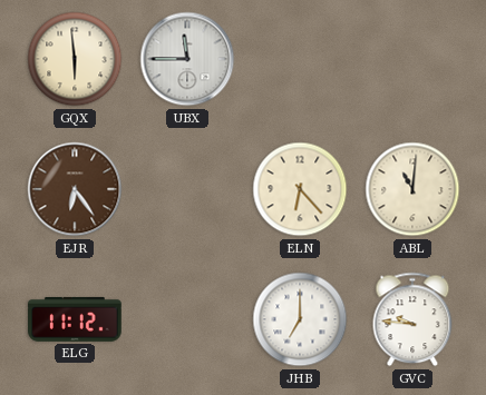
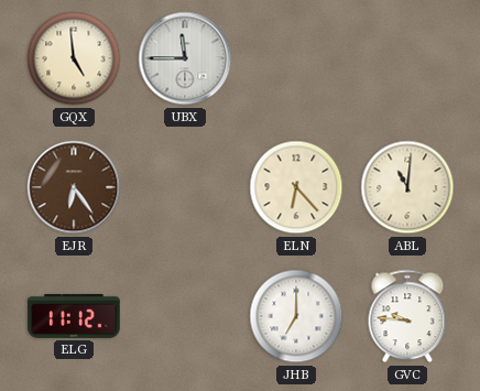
GQX: 5:59 -> 4:59 (74, 58)
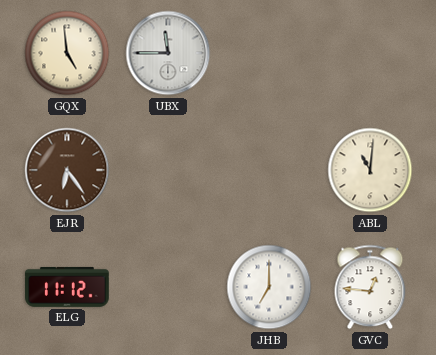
ELN: 6:23 -> none (296, 187)
GVC: 9:46 -> 12:46 (370, 287)
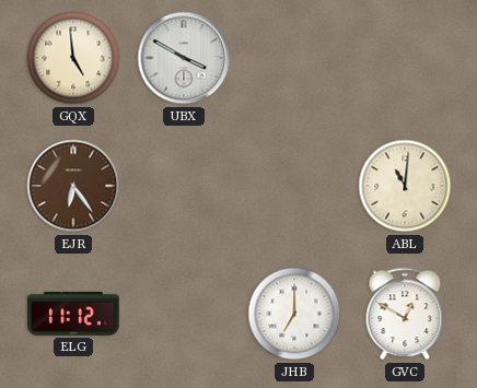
UBX: 11:45 -> 3:50 (184, 58)
GVC: 12:46 -> 12:50 (405, 314)
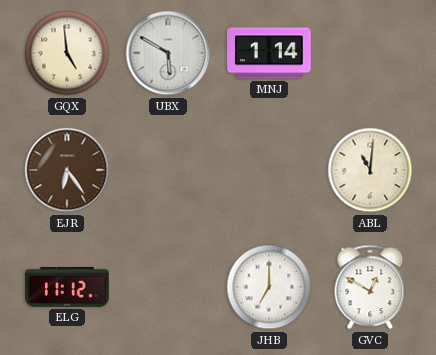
UBX: 3:50 -> 5:50 (168, 53)
MNJ: none -> 1:14 (269, 53)
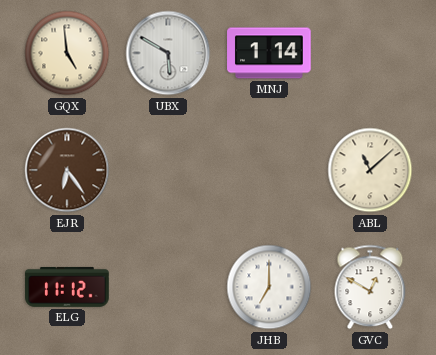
ABL: 11:01 -> 11:08 (370, 170)
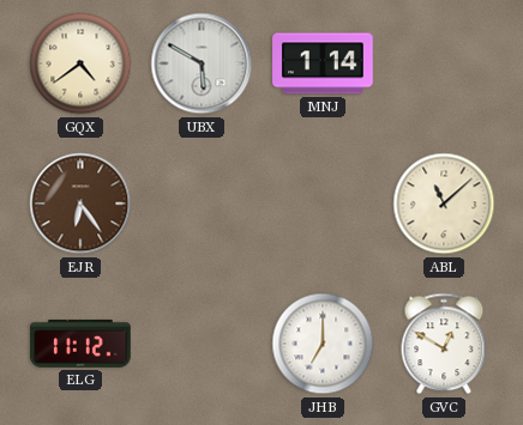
GQX: 4:59 -> 4:39 (80, 63)
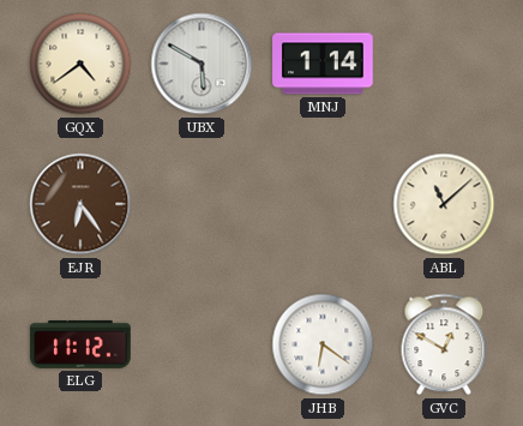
JHB: 7:00 -> 6:21 (323, 344)
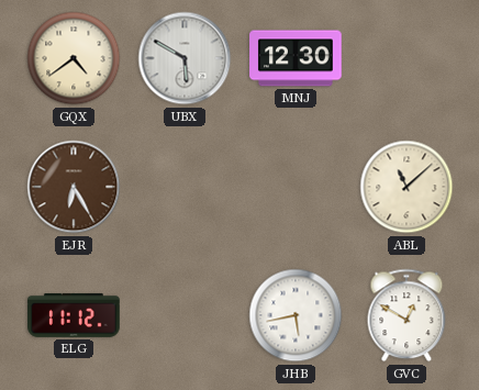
MNJ: 1:14 -> 12:30 (296, 58)
EJR: 6:24 -> 6:25 (74, 187)
JHB: 6:21 -> 5:43 (296, 315)
